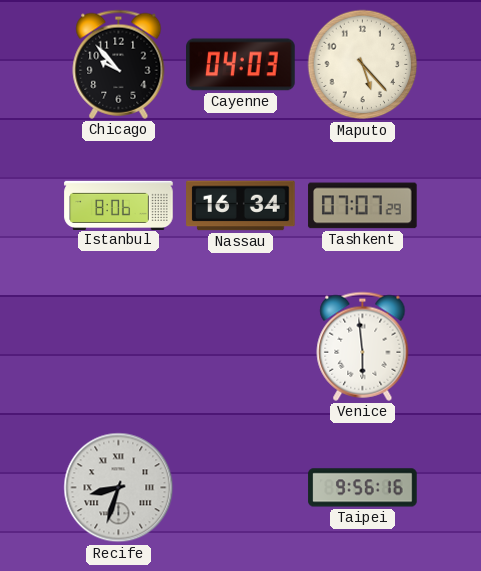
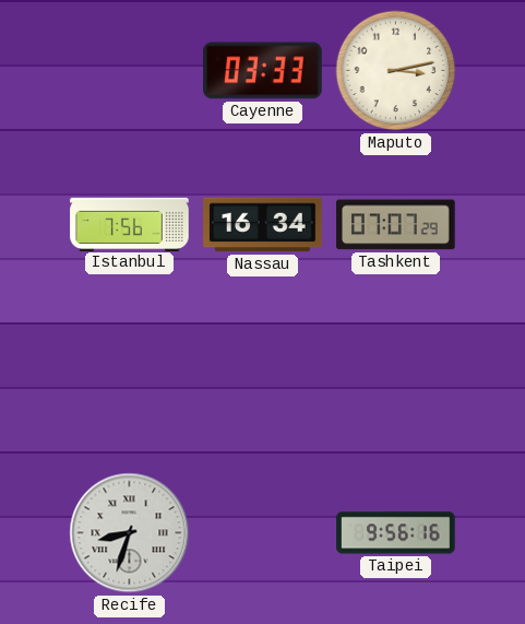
Chicago: 9:53 -> none (119, 64)
Cayenne: 04:03 -> 03:33 (263, 71)
Maputo: 5:23 -> 3:13 (396, 71)
Istanbul: 8:06 -> 7:56 (130, 224)
Venice: 5:59 -> none (363, 346)
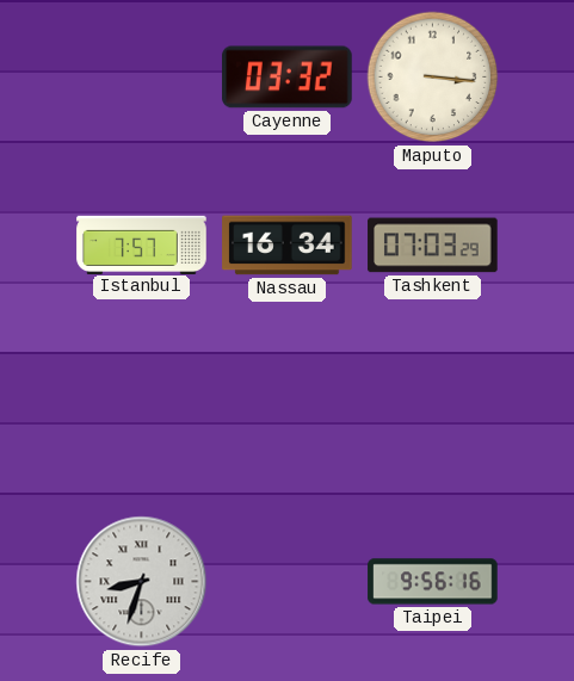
Cayenne: 03:33 -> 03:32 (288, 78)
Maputo: 3:13 -> 3:16 (433, 78)
Istanbul: 7:56 -> 7:57 (142, 244)
Tashkent: 07:07 -> 07:03 (433, 246)
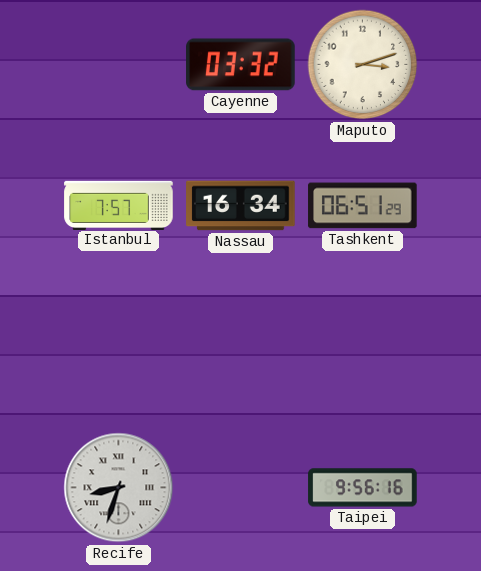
Maputo: 3:16 -> 3:12 (363, 65)
Tashkent: 07:03 -> 06:51 (363, 206)
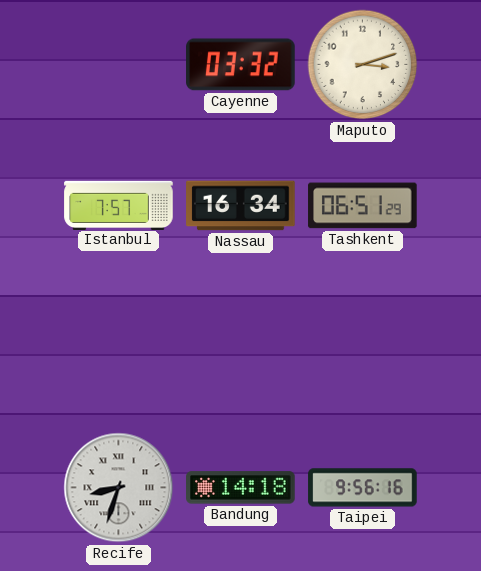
Bandung: none -> 14:18 (241, 488)
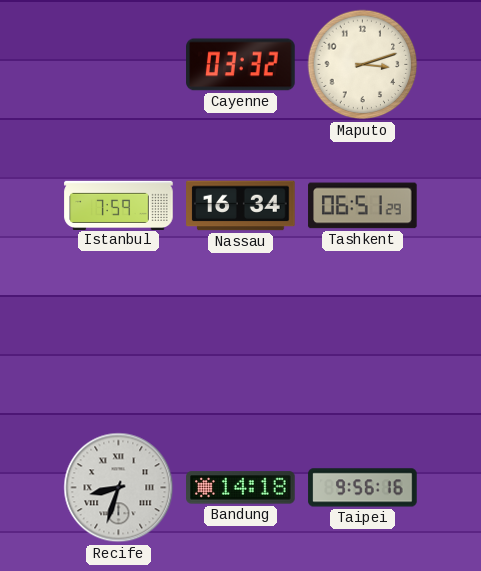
Istanbul: 7:57 -> 7:59 (119, 205)
